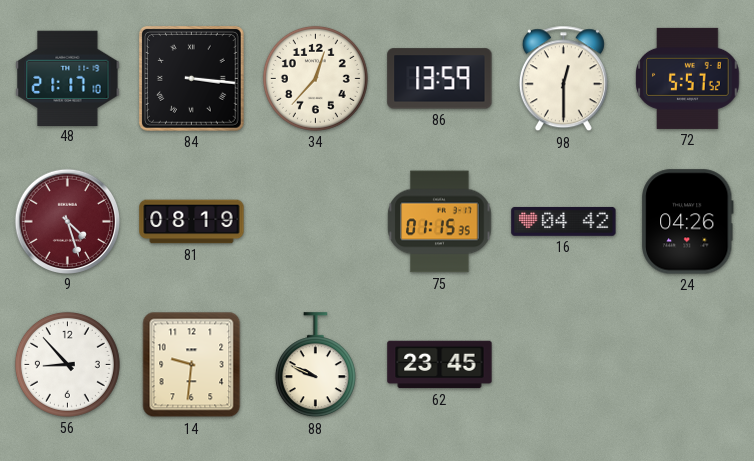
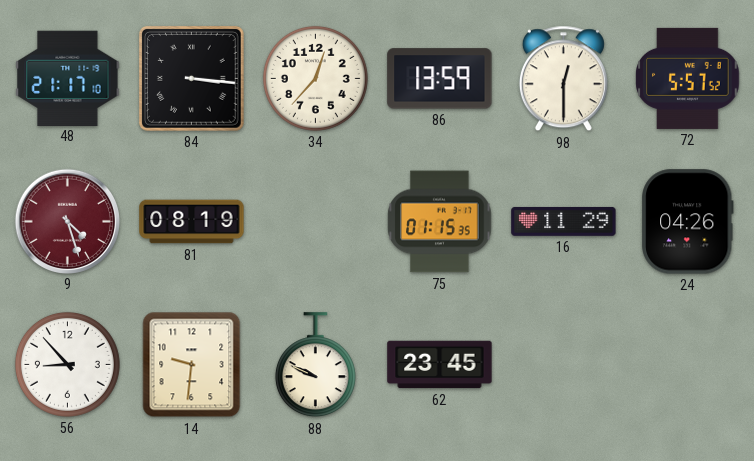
16: 04:42 -> 11:29 (564, 221)
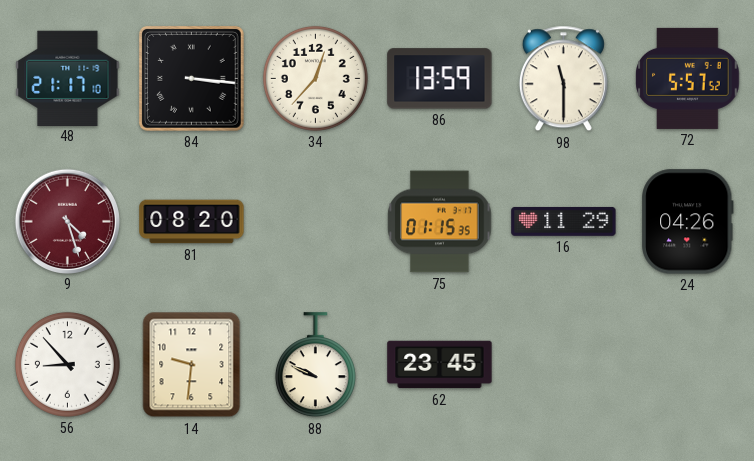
98: 12:30 -> 11:30 (563, 79)
81: 08:19 -> 08:20 (192, 222)
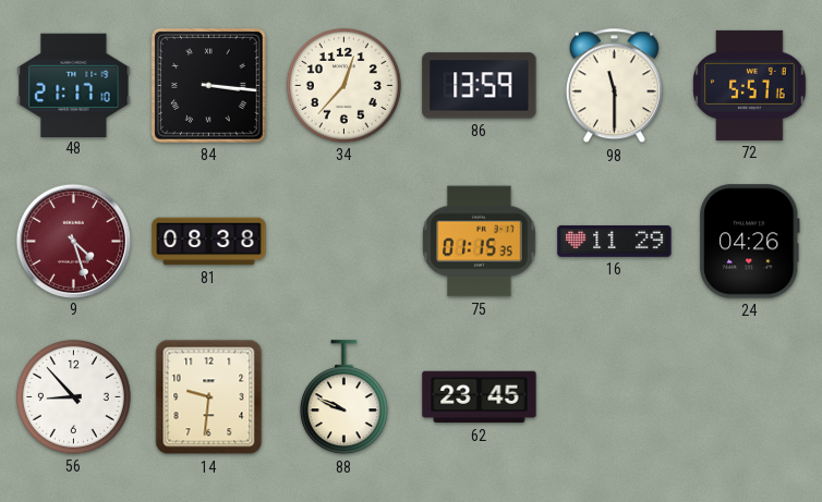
72: 5:57:52 -> 5:57:16 (750, 85)
81: 08:20 -> 08:38 (209, 242)
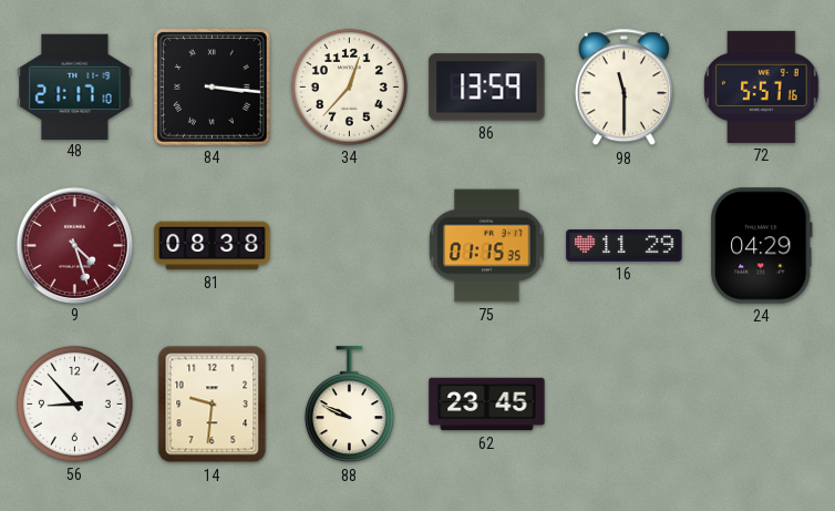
24: 04:26 -> 04:29 (762, 246)
